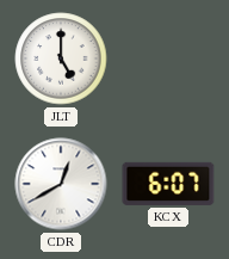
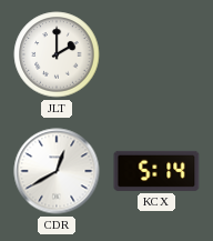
JLT: 5:00 -> 2:00 (57, 54)
KCX: 6:07 -> 5:14 (156, 171)
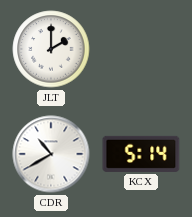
CDR: 12:40 -> 10:40 (51, 154)
